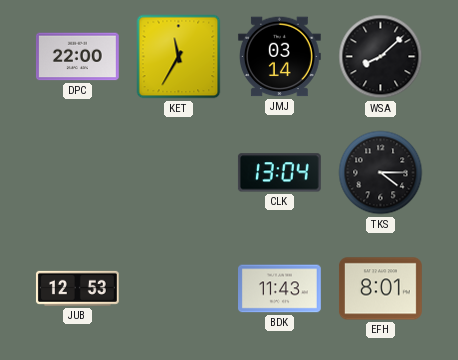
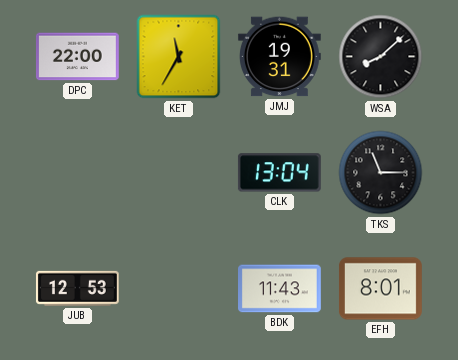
JMJ: 03:14 -> 19:31 (279, 57)
TKS: 4:15 -> 11:15 (381, 173)
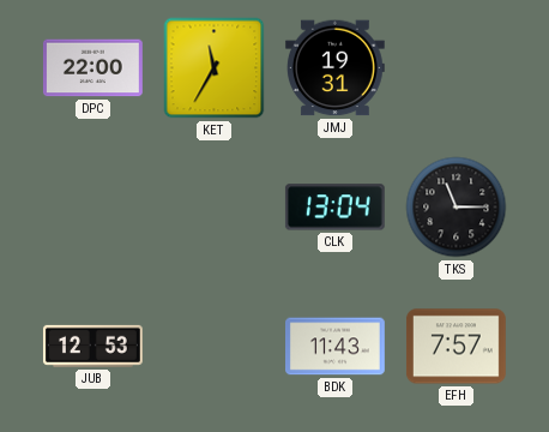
WSA: 8:08 -> none (381, 57)
EFH: 8:01 -> 7:57 (456, 347)
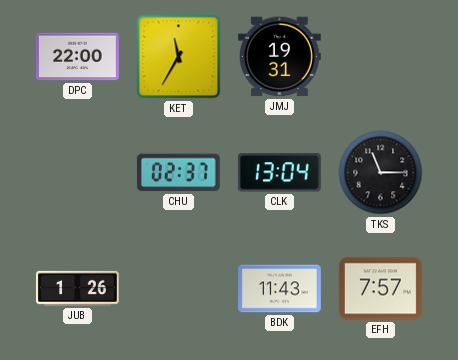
CHU: none -> 02:37 (178, 173)
JUB: 12:53 -> 1:26 (77, 288)
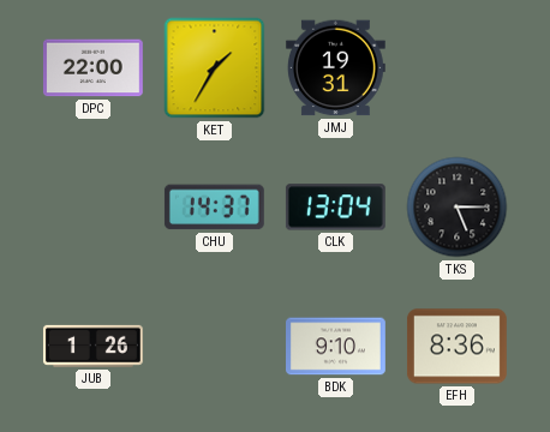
KET: 11:35 -> 1:35 (215, 68)
CHU: 02:37 -> 14:37 (214, 208)
TKS: 11:15 -> 5:15 (458, 208)
BDK: 11:43 -> 9:10 (336, 347)
EFH: 7:57 -> 8:36 (456, 347)
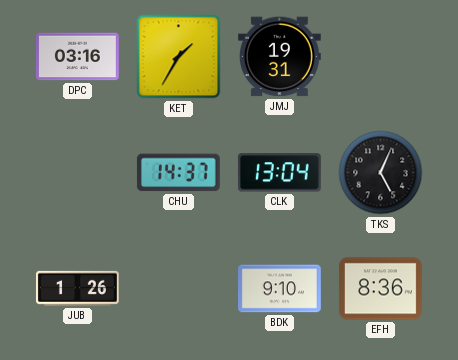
DPC: 22:00 -> 03:16 (77, 57)
TKS: 5:15 -> 5:04 (381, 173)
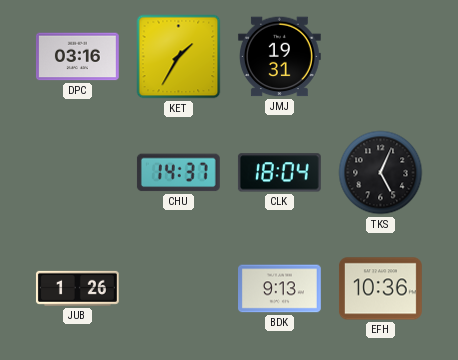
CLK: 13:04 -> 18:04 (279, 173)
BDK: 9:10 -> 9:13 (280, 289)
EFH: 8:36 -> 10:36 (380, 289)
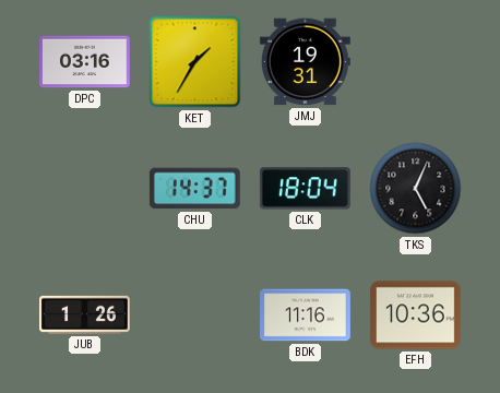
BDK: 9:13 -> 11:16 (306, 315)
